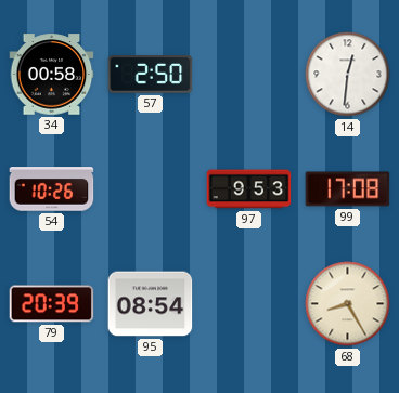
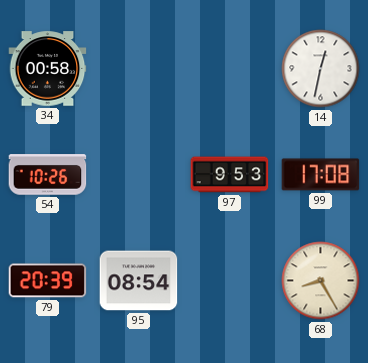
57: 2:50 -> none (151, 75)
14: 12:31 -> 12:32 (321, 69)
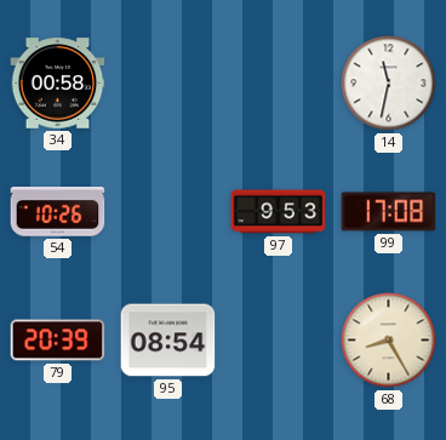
14: 12:32 -> 11:32 (389, 84)
